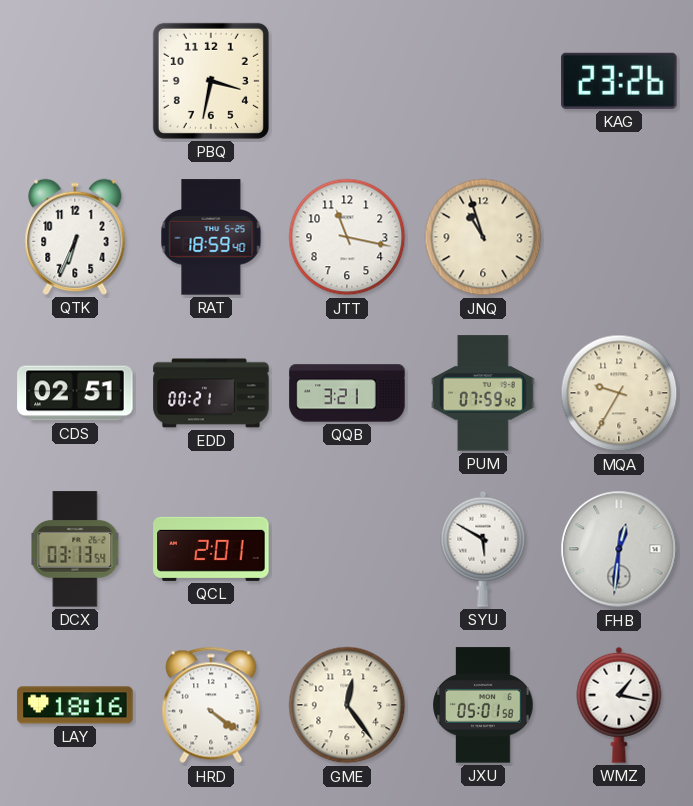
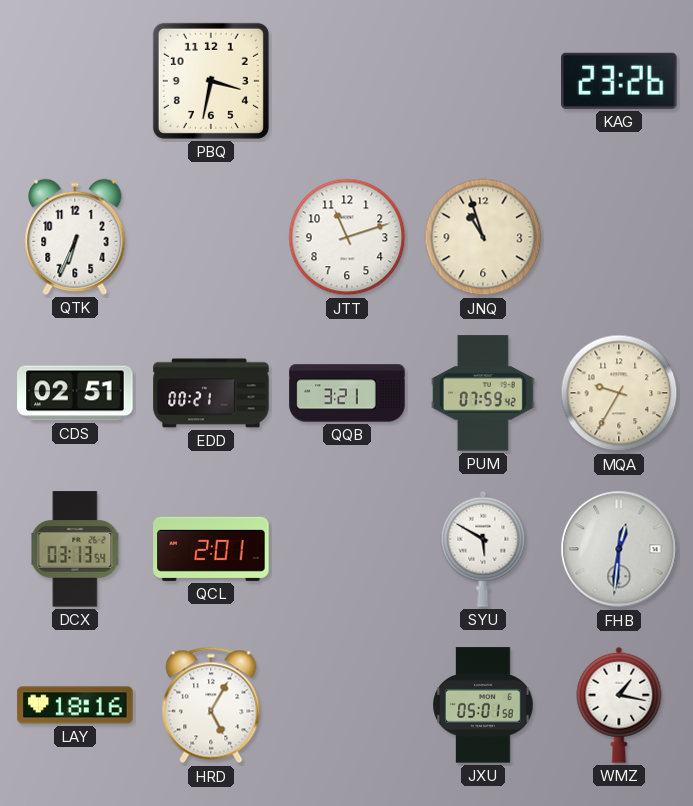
RAT: 18:59 -> none (211, 237)
JTT: 11:17 -> 11:12 (347, 237)
HRD: 4:21 -> 5:05 (211, 705)
GME: 12:24 -> none (347, 705)
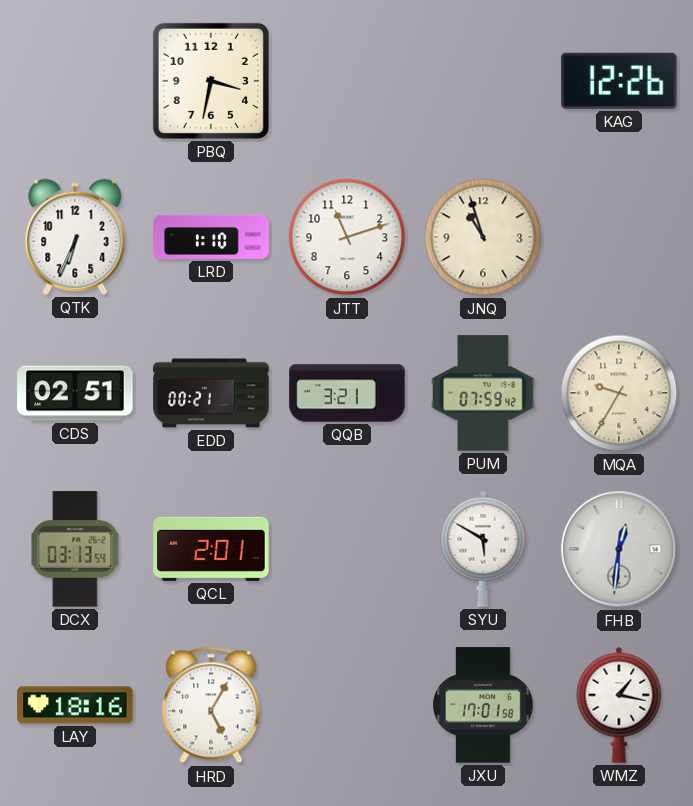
KAG: 23:26 -> 12:26 (619, 81)
LRD: none -> 1:10 (211, 237)
JXU: 05:01 -> 17:01 (483, 705)
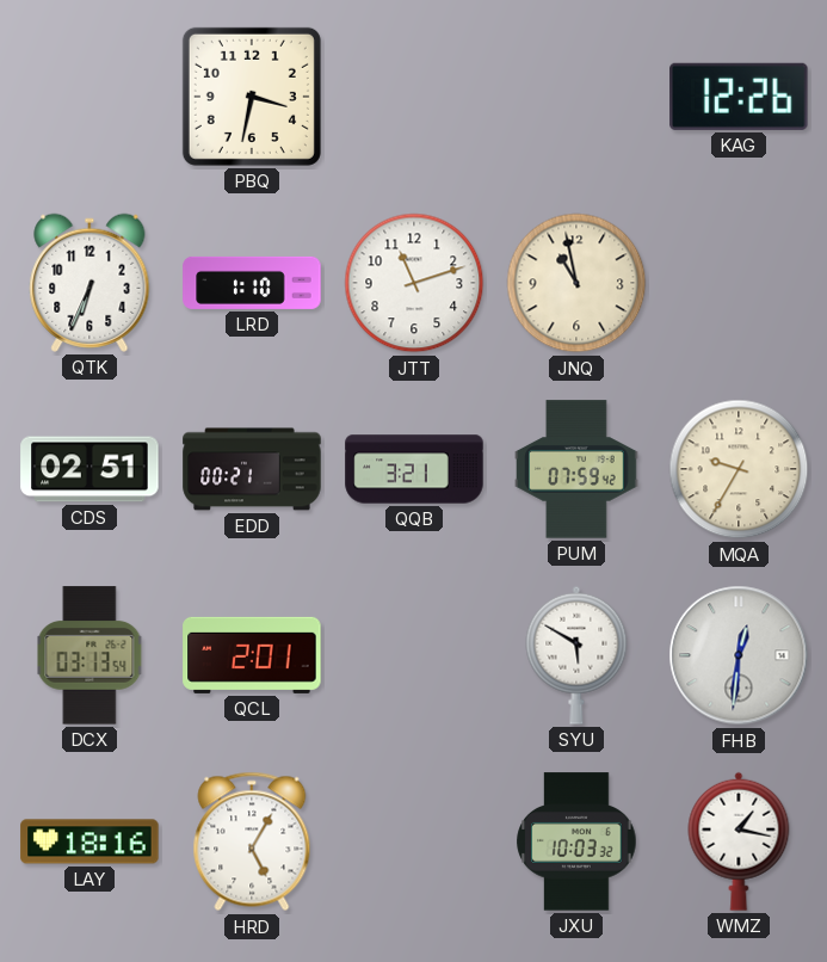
JNQ: 10:57 -> 10:58 (576, 283)
JXU: 17:01 -> 10:03 (576, 841)
